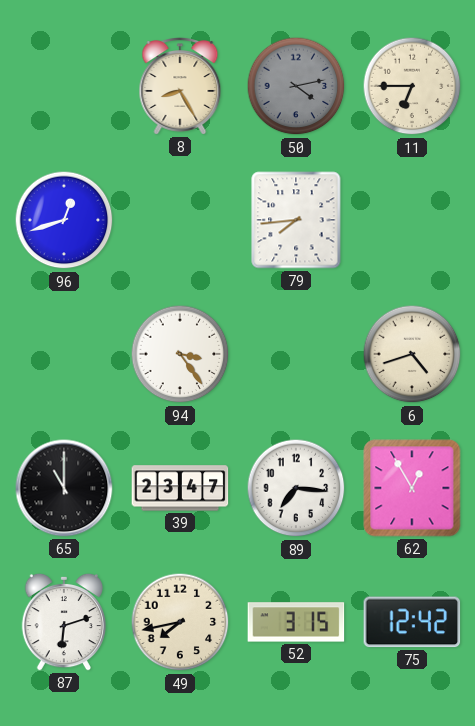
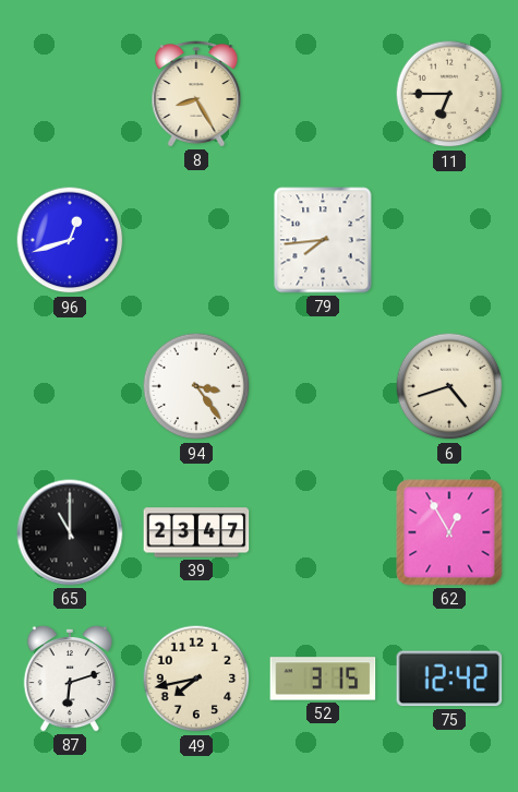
50: 4:13 -> none (296, 86)
89: 7:16 -> none (296, 488)
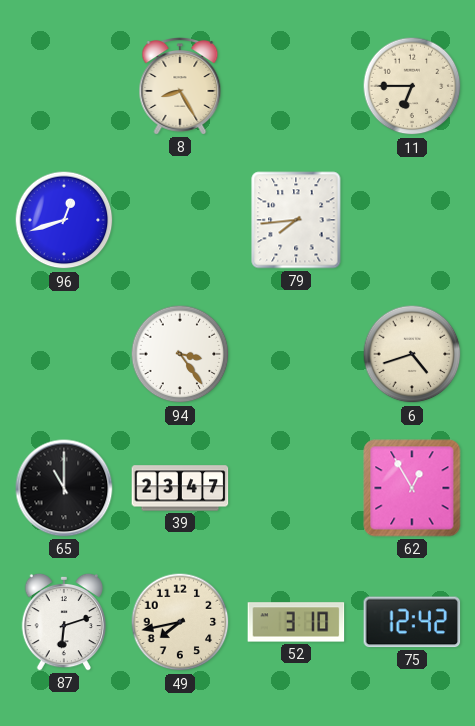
52: 3:15 -> 3:10 (296, 622)
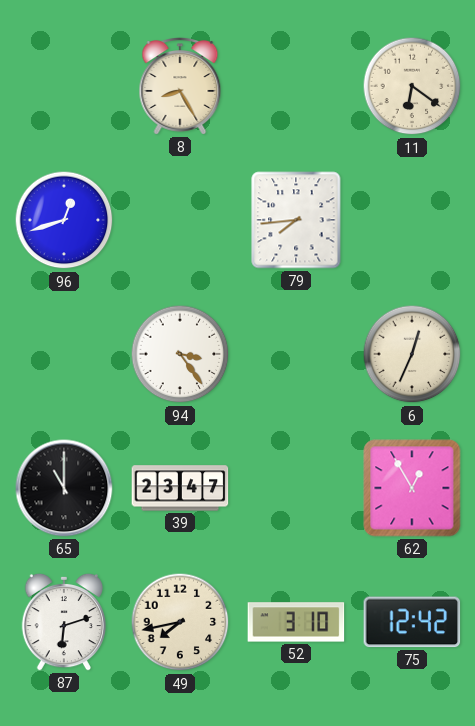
11: 6:45 -> 6:21 (412, 86)
6: 4:42 -> 12:34 (412, 354)
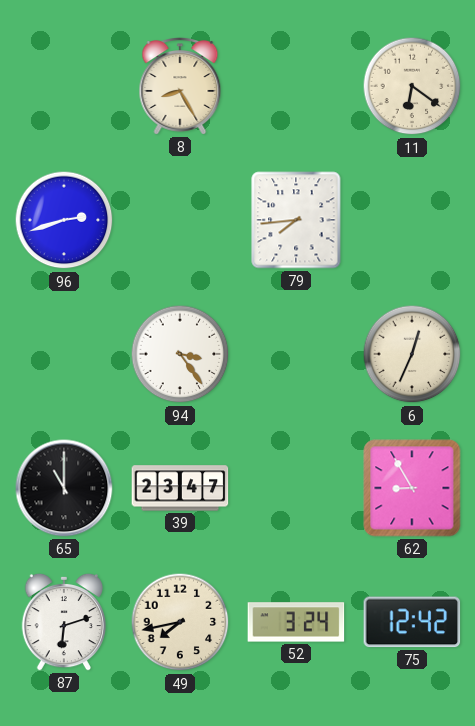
96: 12:42 -> 2:42 (64, 220)
62: 12:55 -> 8:55 (412, 488)
52: 3:10 -> 3:24 (296, 622)
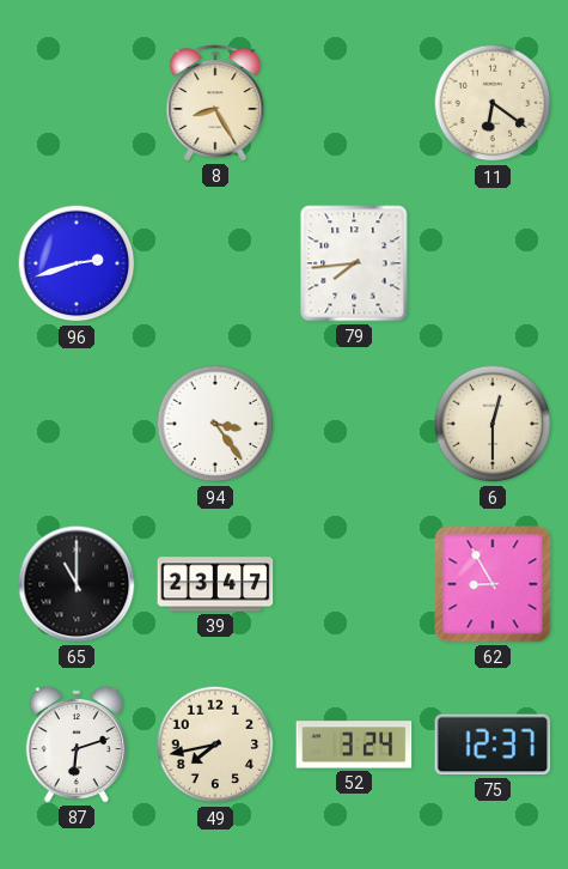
6: 12:34 -> 12:30 (493, 424)
75: 12:42 -> 12:37 (493, 745)
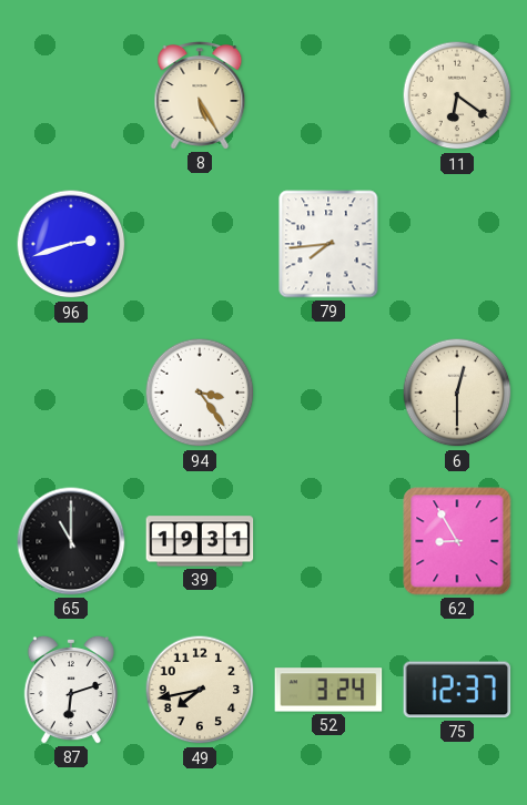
8: 8:25 -> 5:25 (200, 95)
39: 23:47 -> 19:31 (200, 541)
